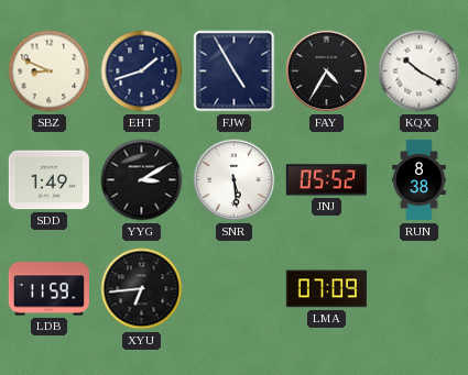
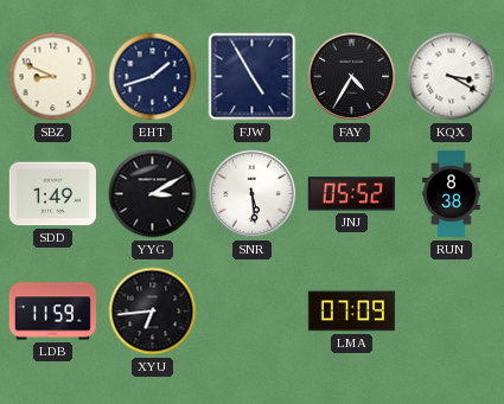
KQX: 10:20 -> 3:20 (452, 77)
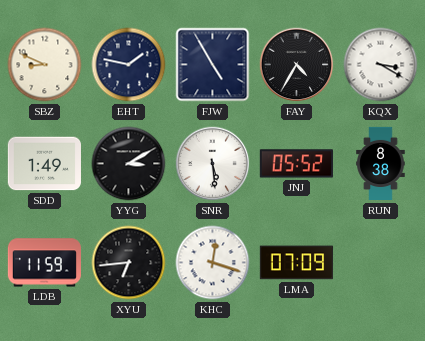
EHT: 1:42 -> 1:47 (129, 65)
KHC: none -> 12:18 (213, 263)
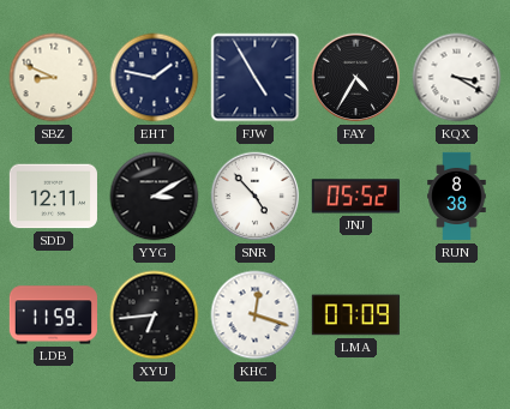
SDD: 1:49 -> 12:11 (53, 197)
SNR: 5:29 -> 4:53 (256, 197)
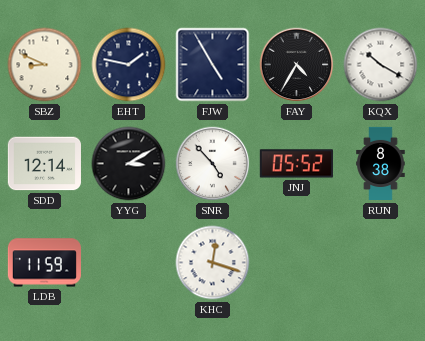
KQX: 3:20 -> 10:20 (381, 65)
SDD: 12:11 -> 12:14 (44, 164)
XYU: 6:44 -> none (155, 315)
LMA: 07:09 -> none (355, 315)
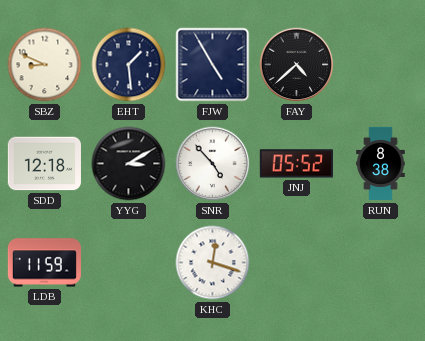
EHT: 1:47 -> 1:29 (129, 65)
FAY: 4:35 -> 4:38 (297, 65)
KQX: 10:20 -> none (381, 65)
SDD: 12:14 -> 12:18 (44, 164)
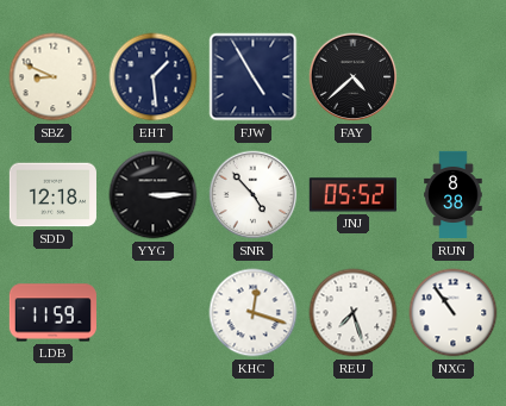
YYG: 3:10 -> 3:15 (154, 195)
REU: none -> 7:27 (354, 313)
NXG: none -> 10:54 (454, 313)
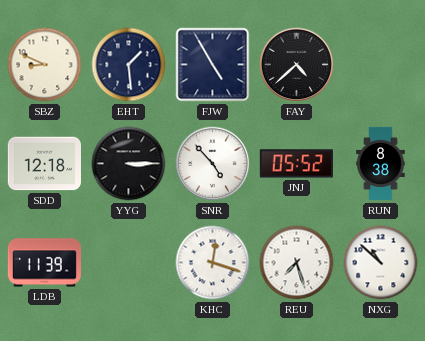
LDB: 11:59 -> 11:39 (44, 263)
NXG: 10:54 -> 10:52 (381, 263)
